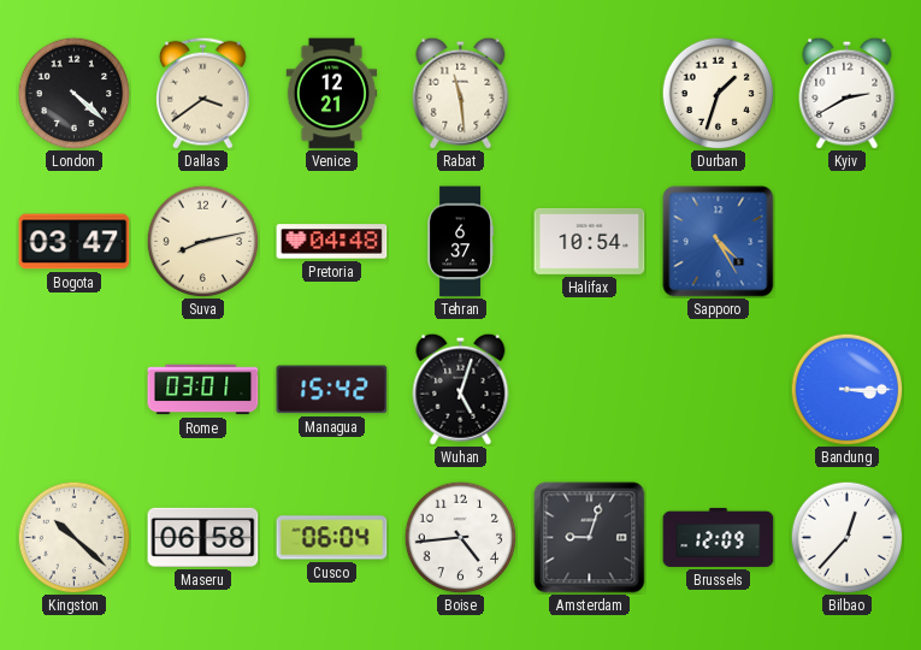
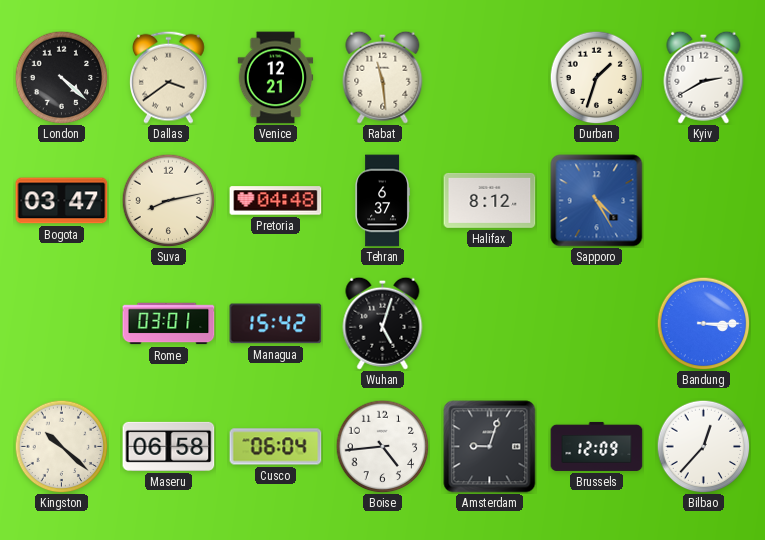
Halifax: 10:54 -> 8:12 (490, 200)
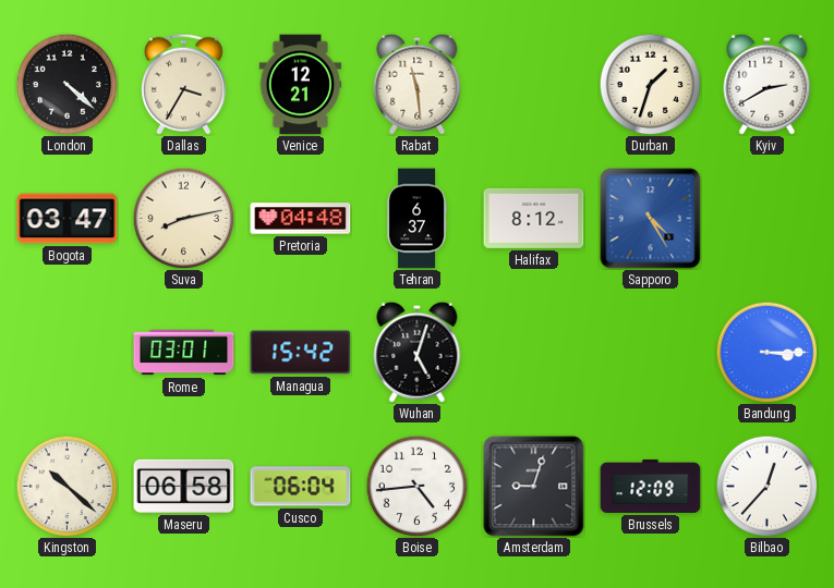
Dallas: 3:39 -> 3:35 (184, 84)
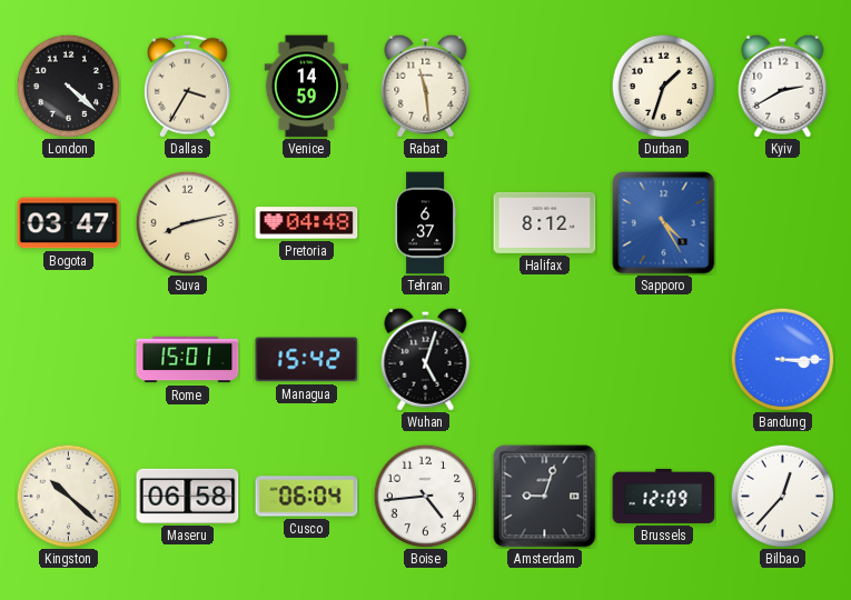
Venice: 12:21 -> 14:59 (307, 87)
Rome: 03:01 -> 15:01 (188, 360)
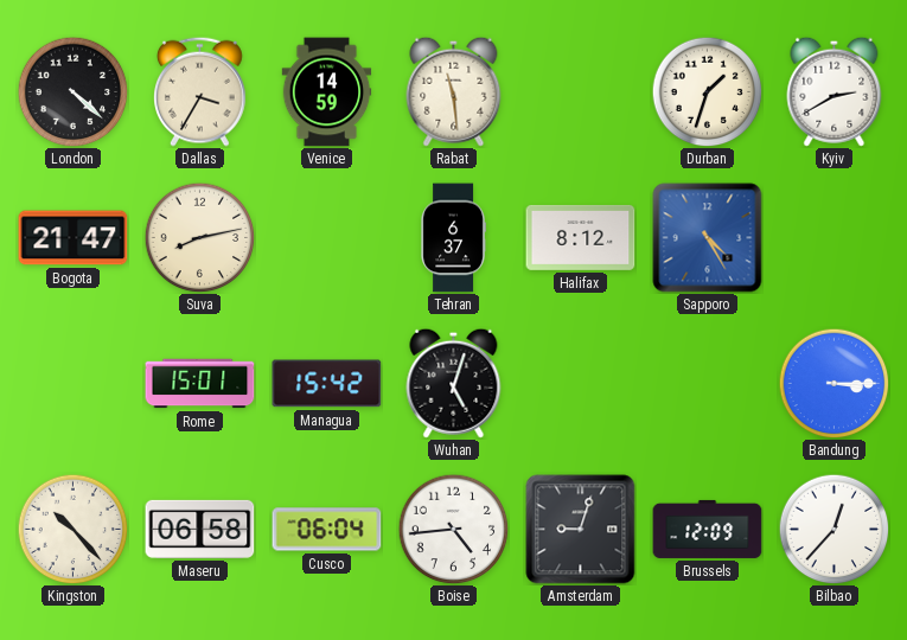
Bogota: 03:47 -> 21:47 (74, 238)
Pretoria: 04:48 -> none (307, 223)
Kingston: 10:22 -> 10:23 (72, 529)
